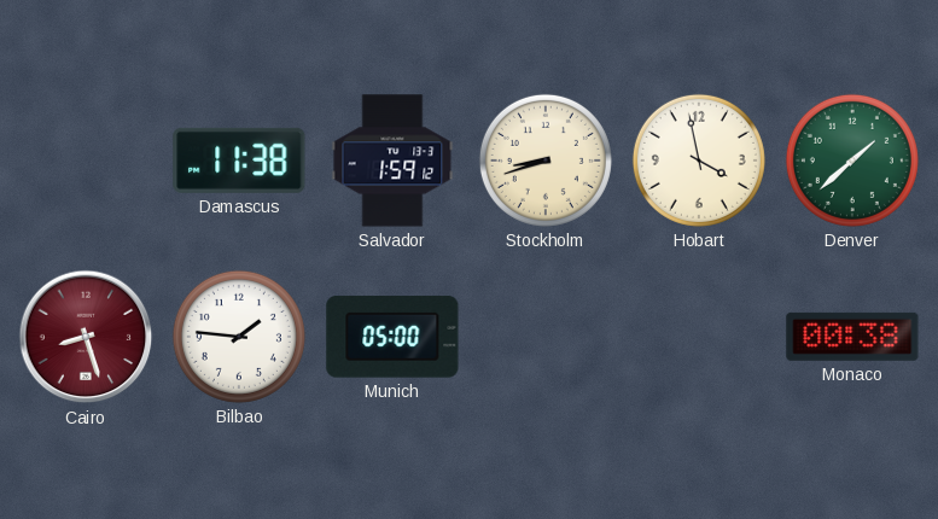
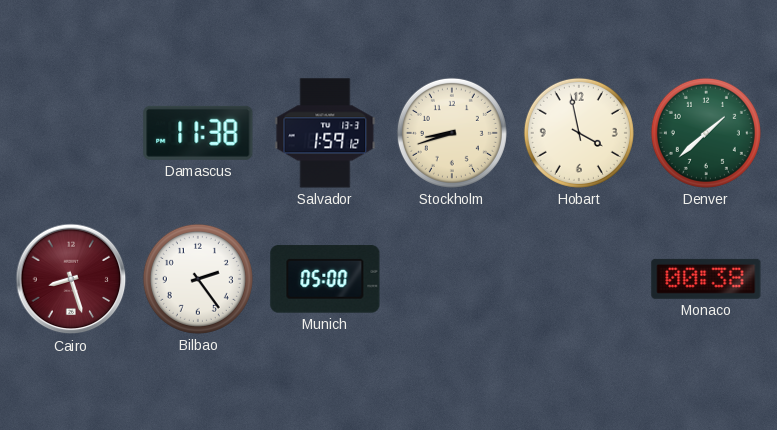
Bilbao: 1:46 -> 2:24 (198, 279)
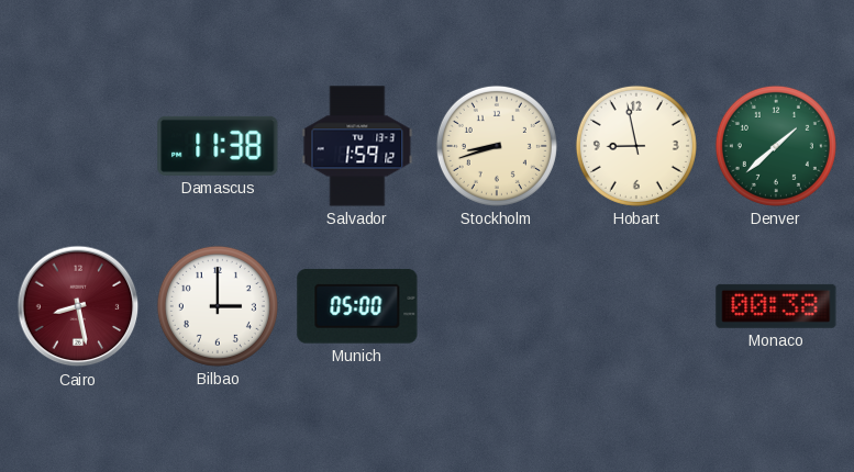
Hobart: 3:58 -> 8:58 (636, 146)
Cairo: 8:27 -> 8:28 (78, 306)
Bilbao: 2:24 -> 3:00 (218, 306)
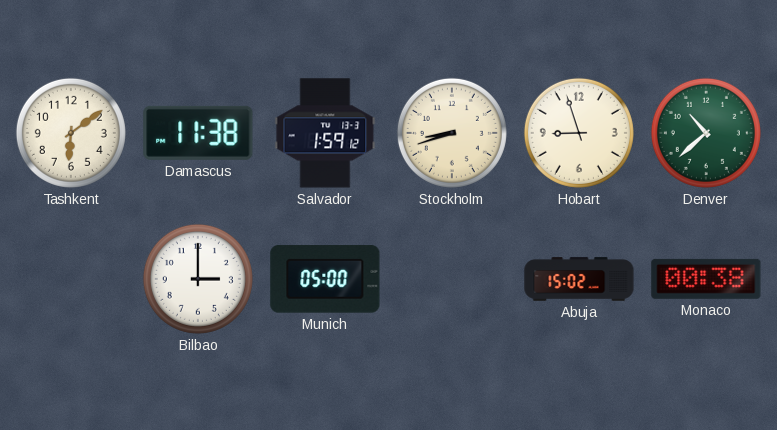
Tashkent: none -> 6:09 (71, 133)
Hobart: 8:58 -> 8:57 (579, 133)
Denver: 1:38 -> 10:38 (706, 133)
Cairo: 8:28 -> none (78, 306)
Abuja: none -> 15:02 (579, 279)
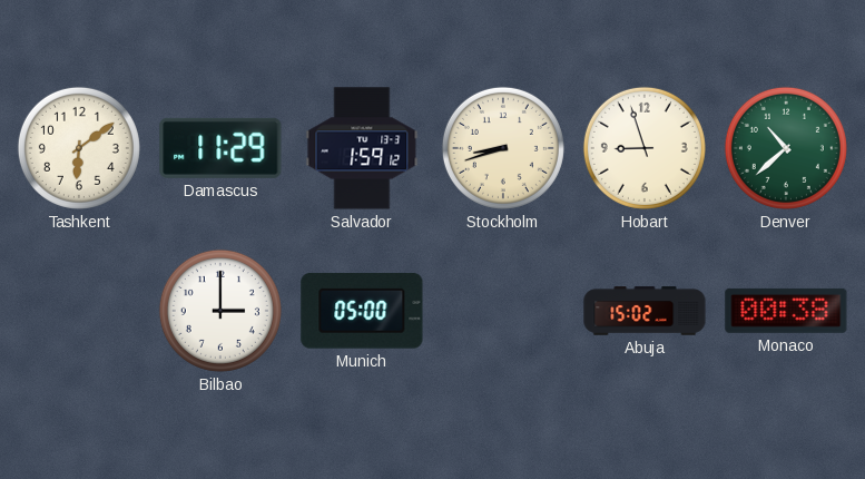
Damascus: 11:38 -> 11:29 (220, 148)
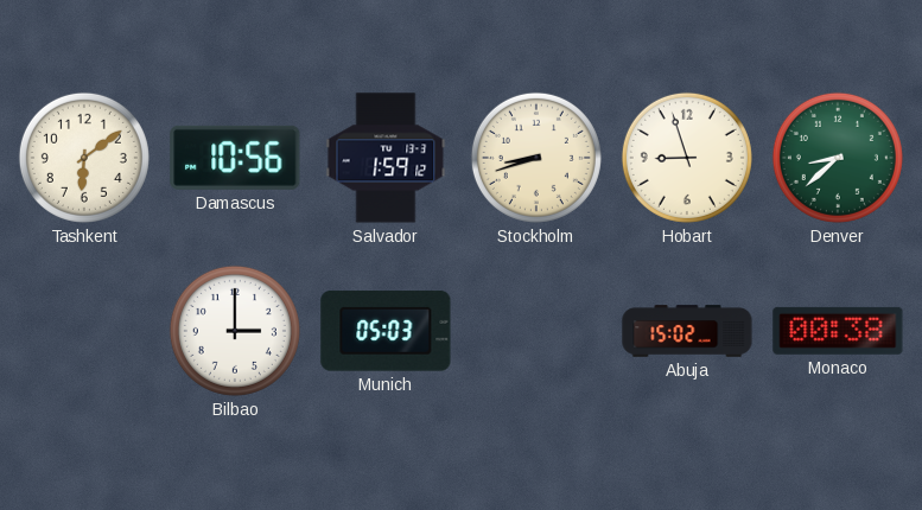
Damascus: 11:29 -> 10:56 (235, 158)
Denver: 10:38 -> 8:38 (838, 158)
Munich: 05:00 -> 05:03 (386, 331)
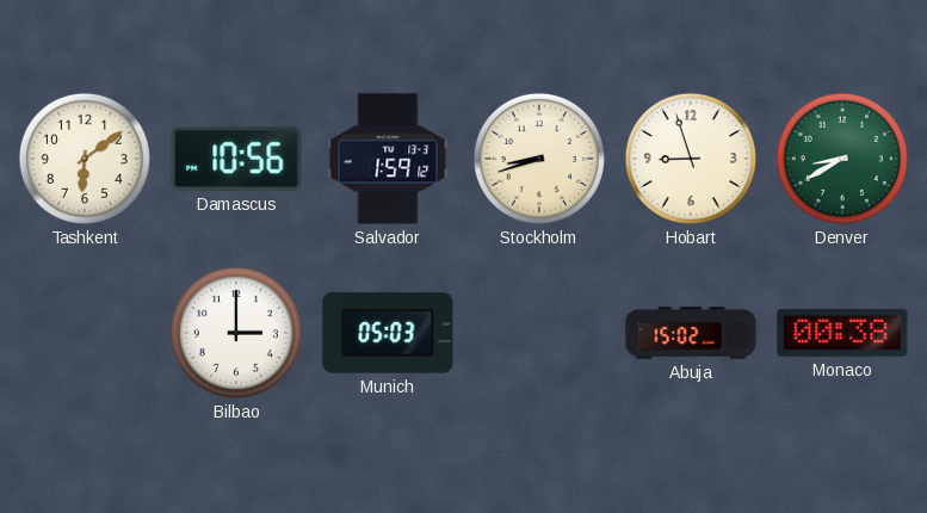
Denver: 8:38 -> 8:40 (842, 159)
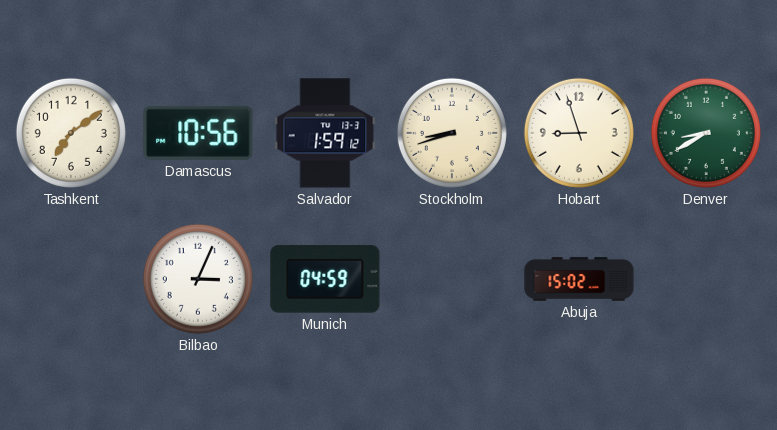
Tashkent: 6:09 -> 7:09 (71, 133)
Bilbao: 3:00 -> 3:04 (198, 279)
Munich: 05:03 -> 04:59 (325, 279)
Monaco: 00:38 -> none (842, 333)
